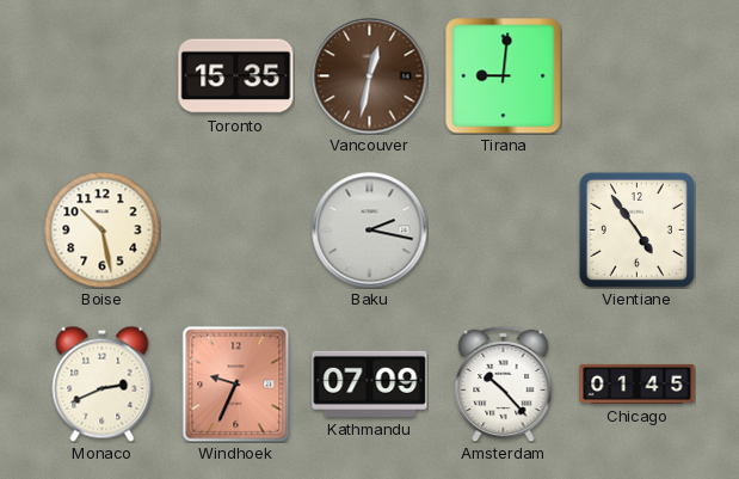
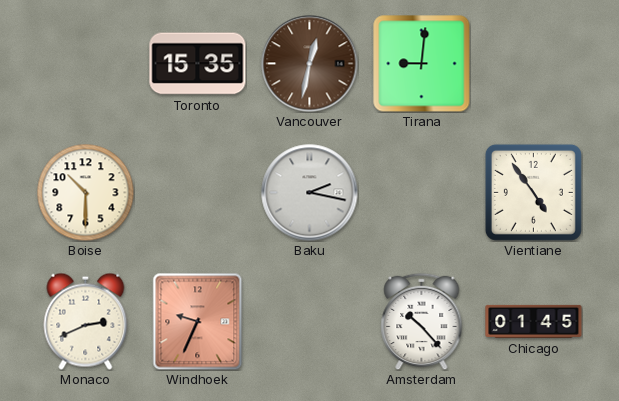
Boise: 10:28 -> 10:30 (85, 192)
Kathmandu: 07:09 -> none (370, 383)
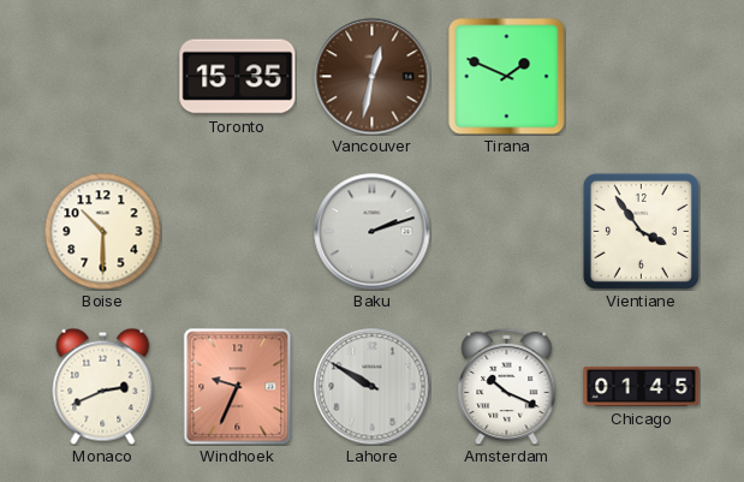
Tirana: 9:01 -> 1:49 (507, 77)
Baku: 2:17 -> 2:12 (373, 232)
Vientiane: 4:54 -> 3:54 (641, 231)
Lahore: none -> 9:50 (373, 387)
Amsterdam: 10:23 -> 10:19 (507, 386)
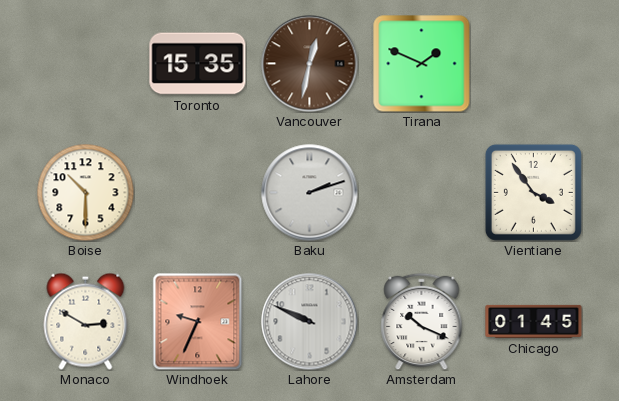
Monaco: 2:41 -> 2:50 (86, 321)
Lahore: 9:50 -> 9:49 (310, 322)
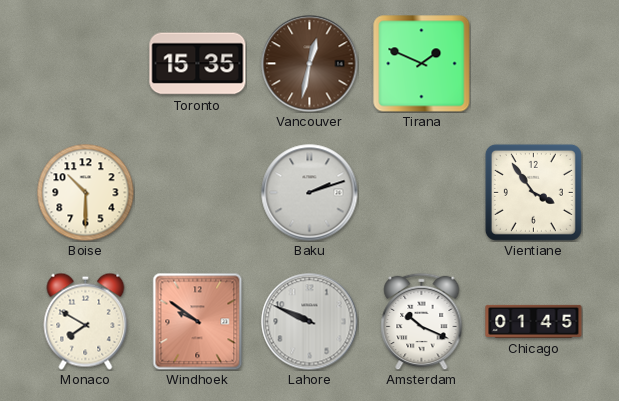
Monaco: 2:50 -> 7:50 (86, 321)
Windhoek: 9:34 -> 9:51 (198, 321)
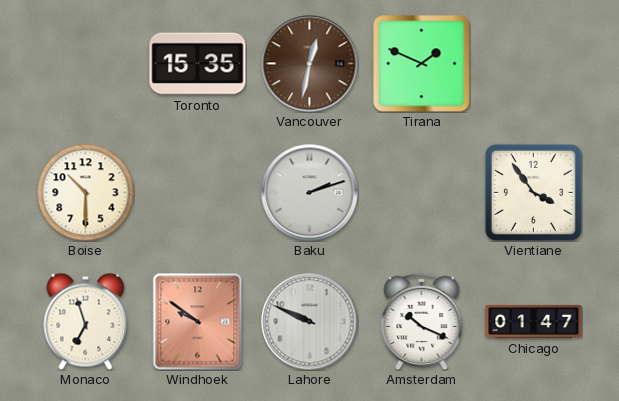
Monaco: 7:50 -> 6:57 (86, 321)
Chicago: 01:45 -> 01:47 (534, 321)
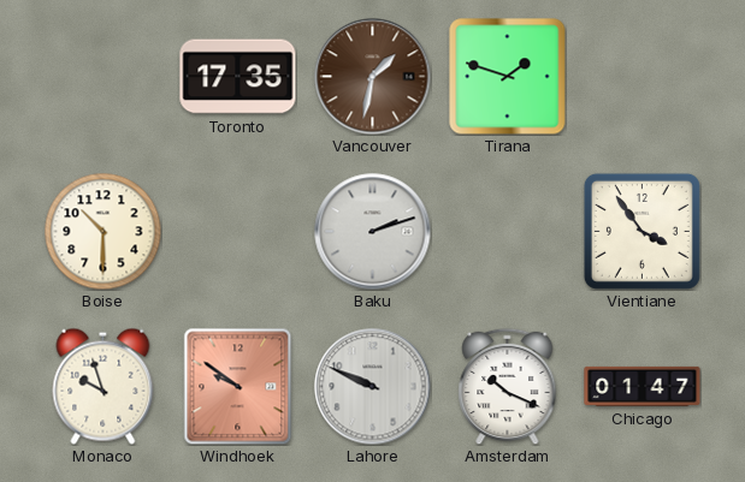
Toronto: 15:35 -> 17:35 (238, 77)
Vancouver: 12:32 -> 1:32 (373, 77)
Tirana: 1:49 -> 1:48 (508, 77)
Monaco: 6:57 -> 9:57 (104, 386)
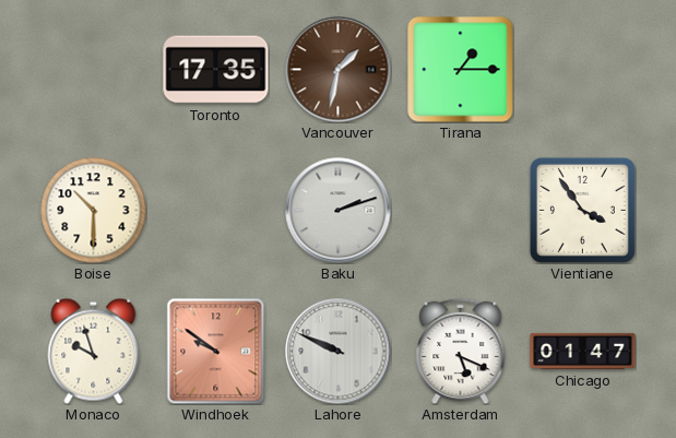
Tirana: 1:48 -> 1:15 (461, 70)
Amsterdam: 10:19 -> 5:19 (461, 351)
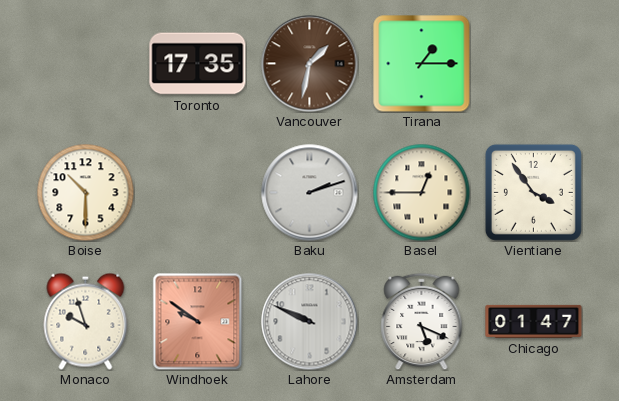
Basel: none -> 12:45 (421, 192)
